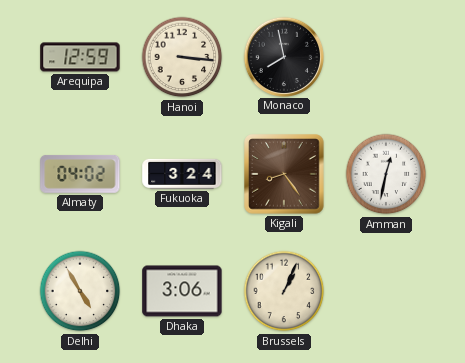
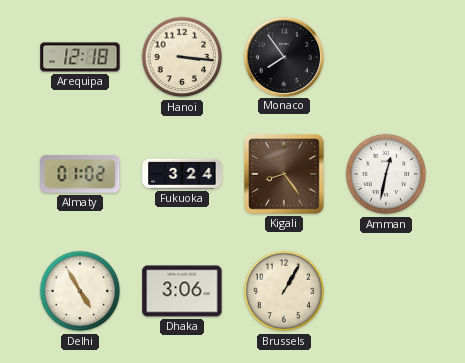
Arequipa: 12:59 -> 12:18 (80, 57)
Monaco: 7:58 -> 7:54 (283, 56)
Almaty: 04:02 -> 01:02 (80, 174)
Brussels: 1:04 -> 1:05 (284, 291)
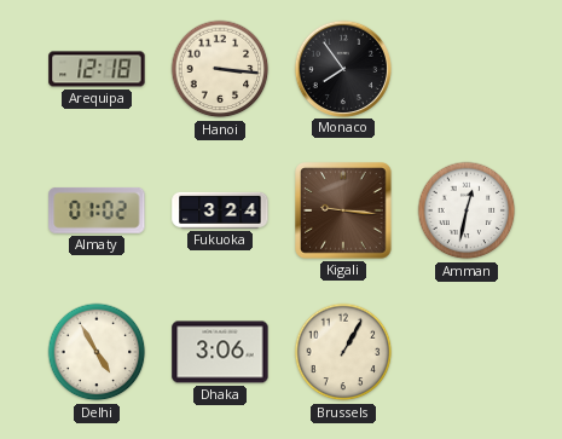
Kigali: 8:24 -> 9:16 (343, 210)
